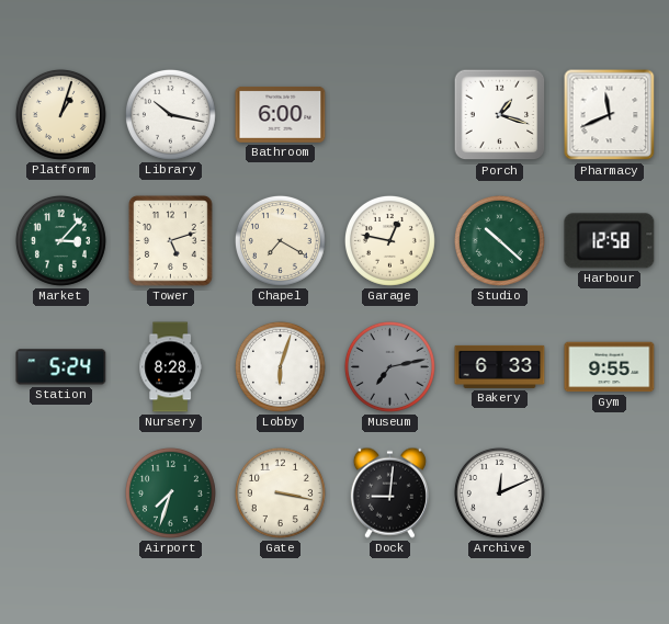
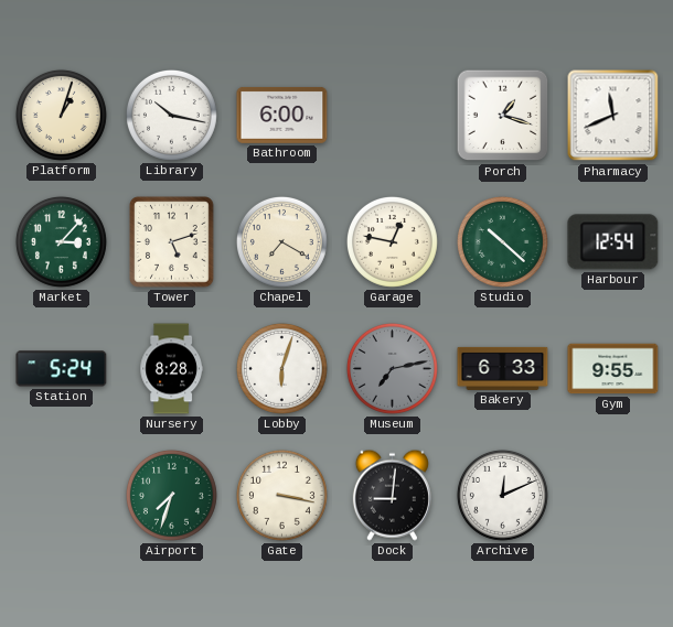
Harbour: 12:58 -> 12:54 (613, 242)
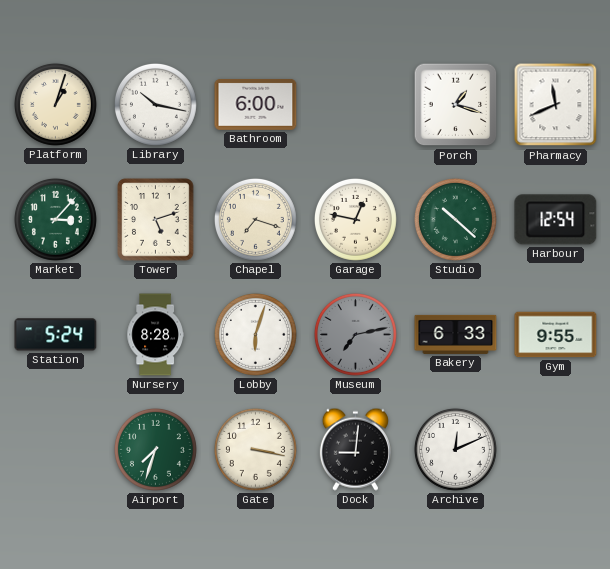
Chapel: 7:20 -> 7:18 (255, 219)
